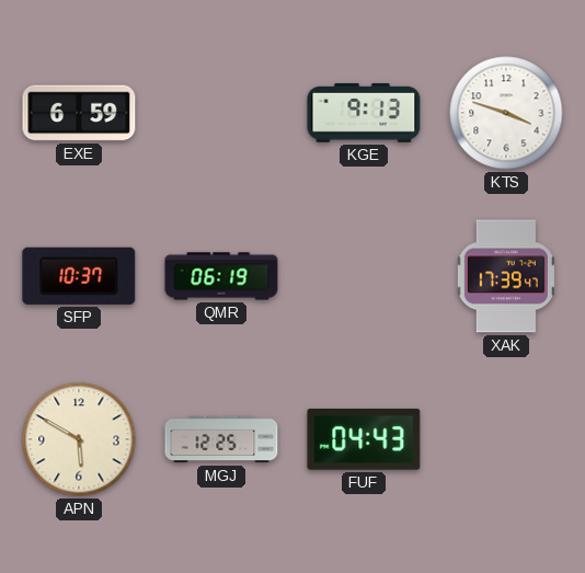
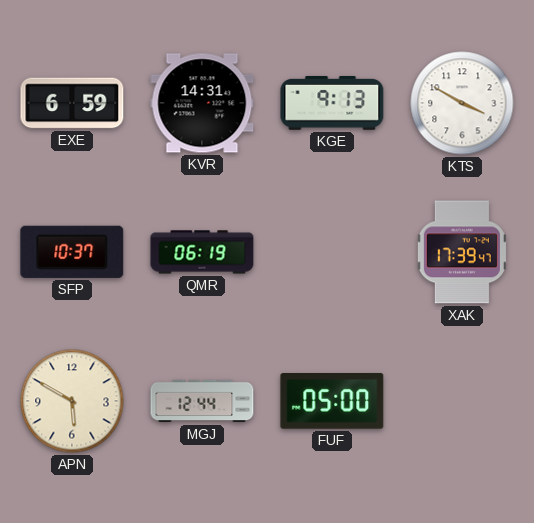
KVR: none -> 14:31 (202, 103)
KTS: 3:48 -> 3:50 (462, 103)
MGJ: 12:25 -> 12:44 (202, 401)
FUF: 04:43 -> 05:00 (332, 401)
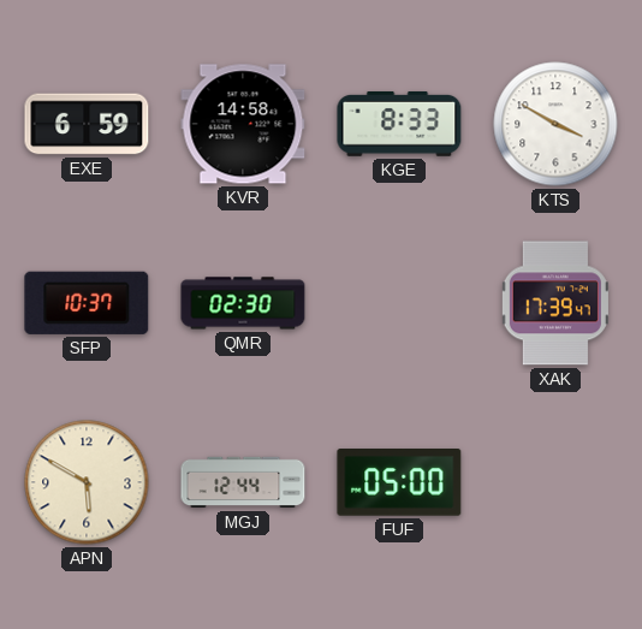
KVR: 14:31 -> 14:58 (243, 124)
KGE: 9:13 -> 8:33 (399, 124)
QMR: 06:19 -> 02:30 (243, 303)
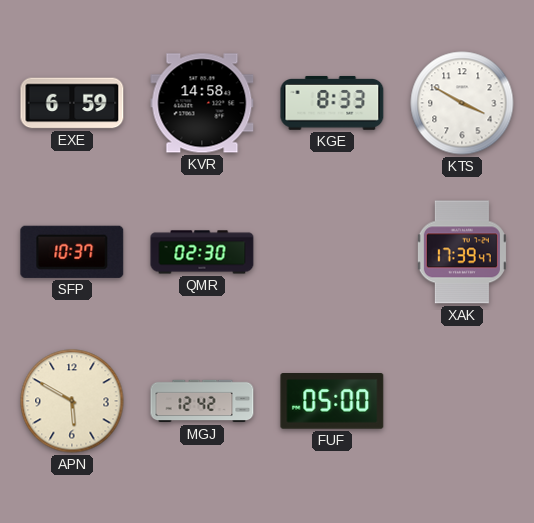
MGJ: 12:44 -> 12:42 (202, 401)
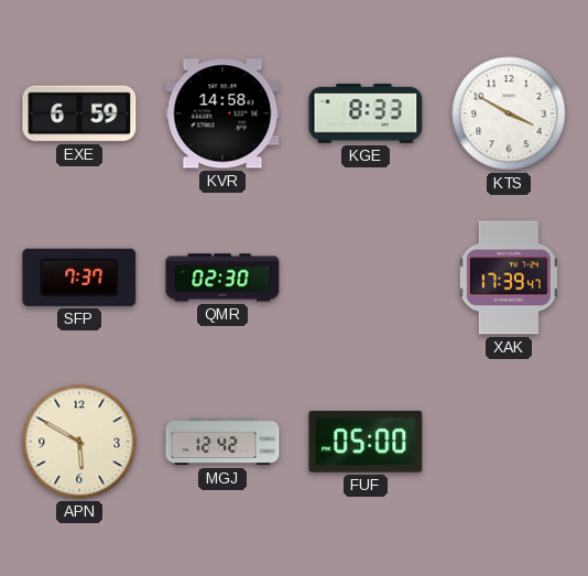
SFP: 10:37 -> 7:37 (79, 278)
